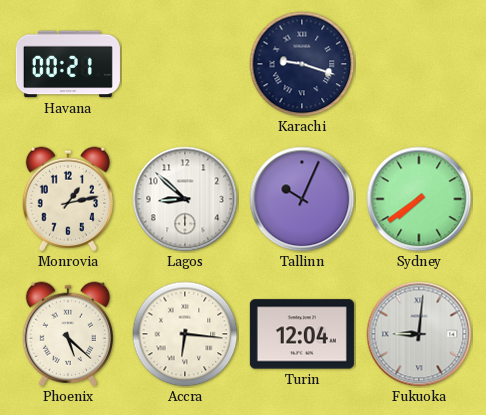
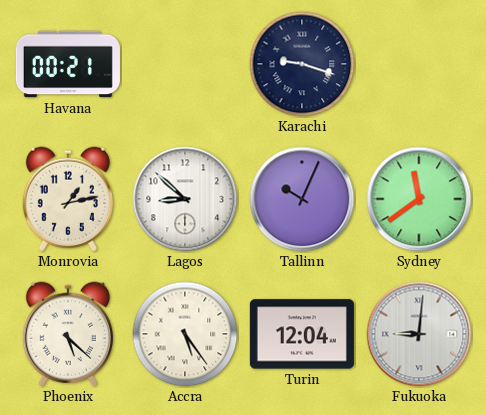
Sydney: 7:39 -> 11:39 (419, 199)
Accra: 6:16 -> 5:24 (185, 334)
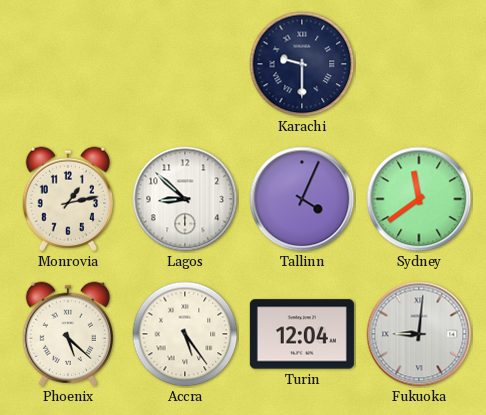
Havana: 00:21 -> none (68, 64)
Karachi: 9:18 -> 9:30 (302, 64)
Tallinn: 10:04 -> 4:04 (302, 199)
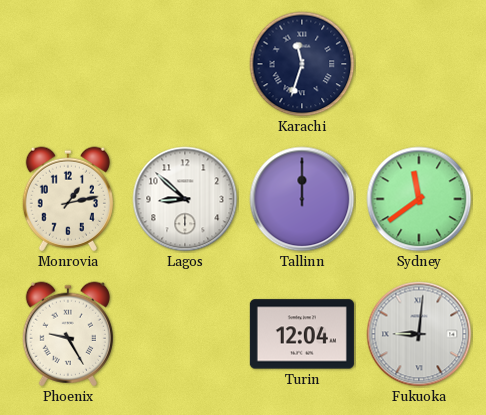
Karachi: 9:30 -> 11:33 (302, 64)
Tallinn: 4:04 -> 12:00 (302, 199)
Phoenix: 5:22 -> 9:25 (68, 334)
Accra: 5:24 -> none (185, 334)
